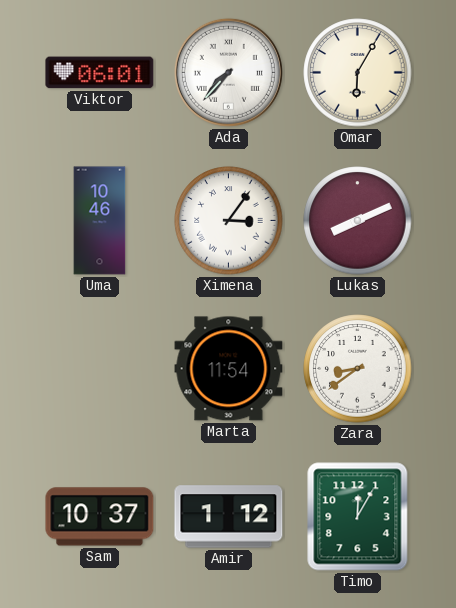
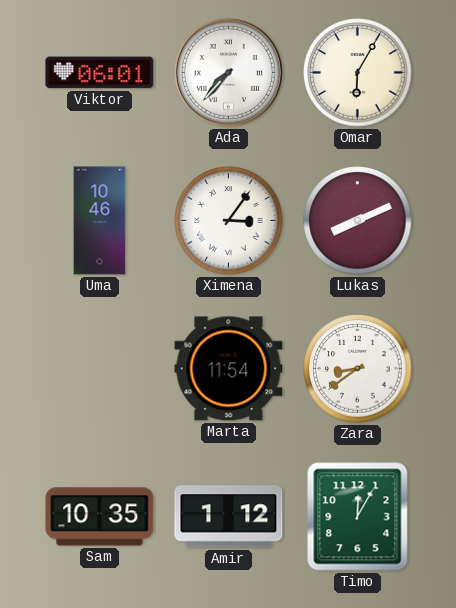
Sam: 10:37 -> 10:35 (100, 517)
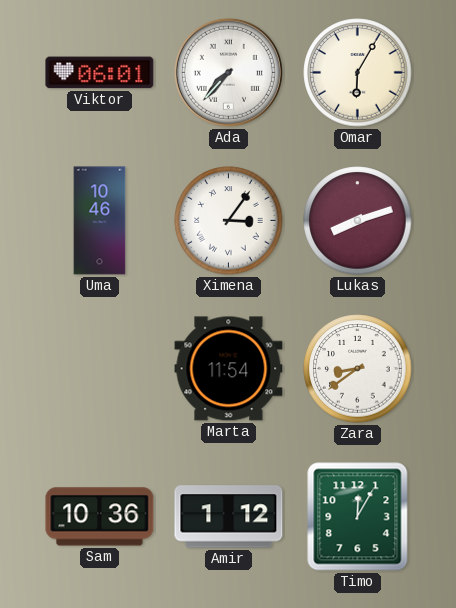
Lukas: 8:11 -> 8:12 (358, 221)
Sam: 10:35 -> 10:36 (100, 517)
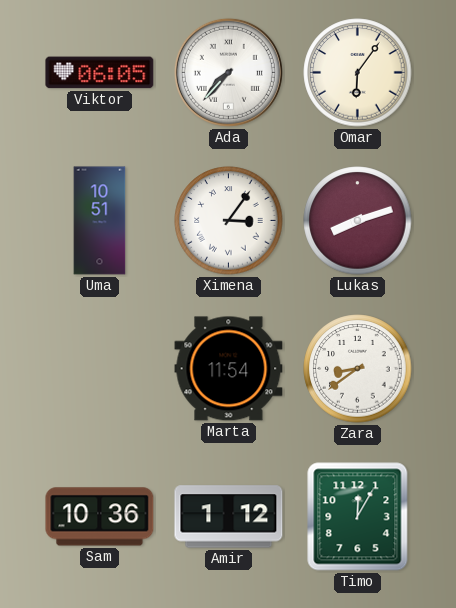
Viktor: 06:01 -> 06:05 (100, 73)
Omar: 6:05 -> 6:06 (358, 73)
Uma: 10:46 -> 10:51 (100, 221)
